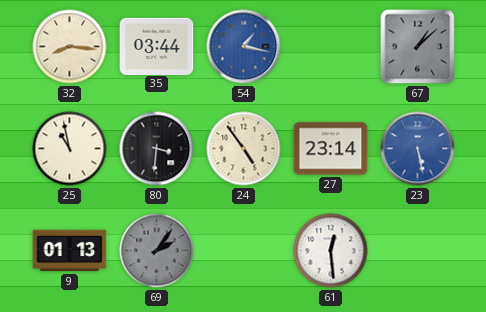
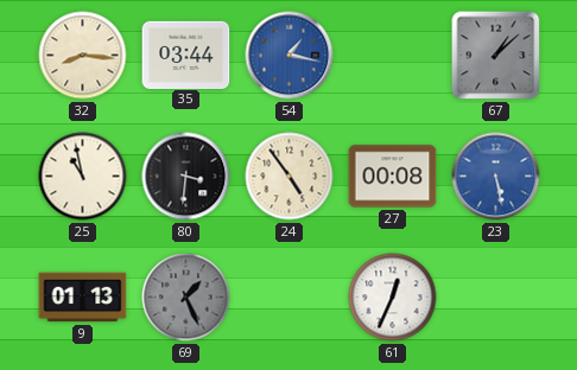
27: 23:14 -> 00:08 (393, 177)
69: 2:06 -> 1:26 (186, 298)
61: 12:29 -> 12:34 (393, 298)
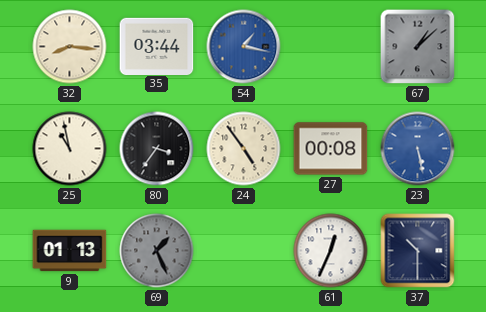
80: 3:31 -> 3:36 (157, 149)
37: none -> 10:30 (418, 251)
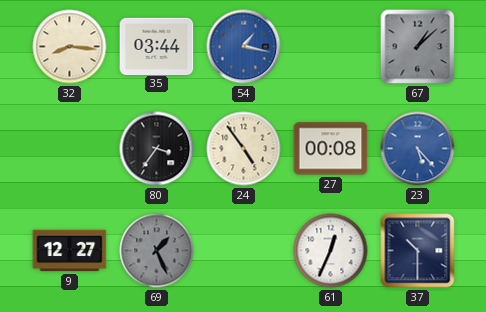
25: 10:58 -> none (70, 149)
23: 5:28 -> 5:23 (418, 149)
9: 01:13 -> 12:27 (70, 251)
